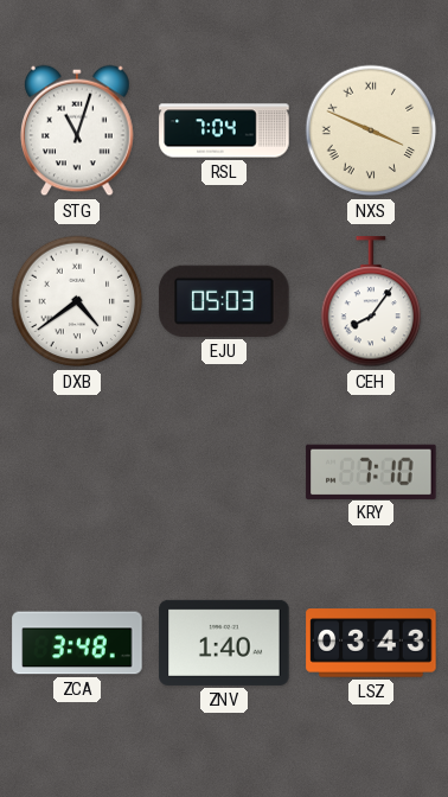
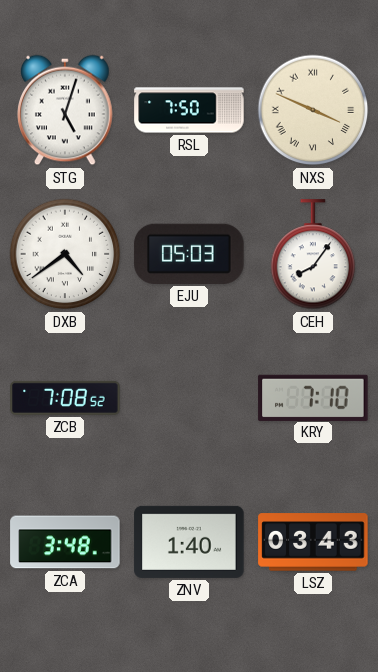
STG: 11:03 -> 5:03 (65, 110)
RSL: 7:04 -> 7:50 (189, 110)
ZCB: none -> 7:08 (65, 398)
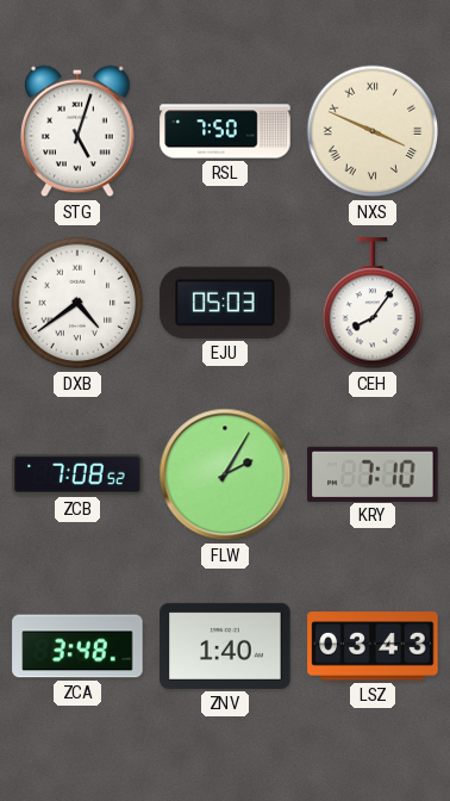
FLW: none -> 2:05 (225, 474)
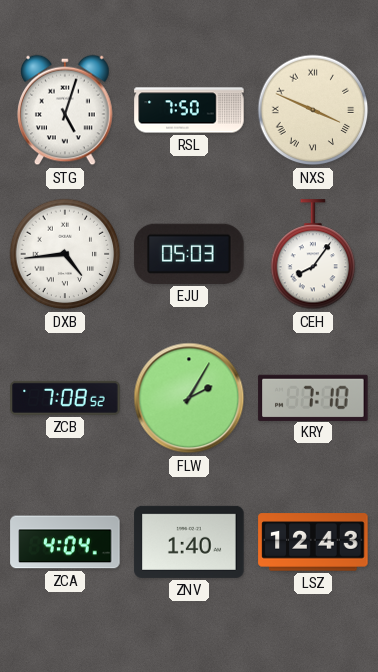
DXB: 4:39 -> 4:44 (65, 254)
ZCA: 3:48 -> 4:04 (65, 542)
LSZ: 03:43 -> 12:43 (313, 542)
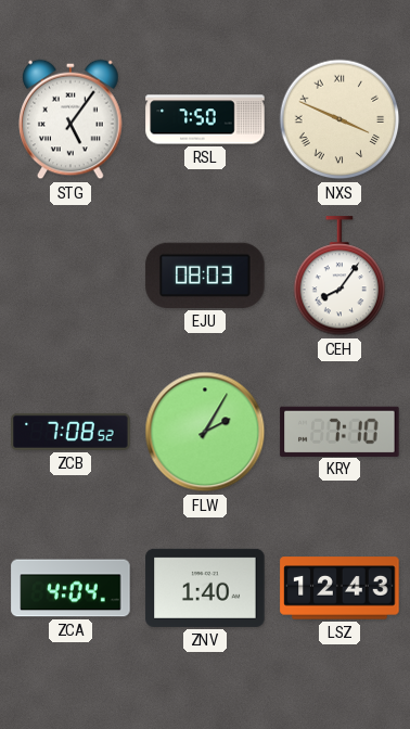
STG: 5:03 -> 5:06 (71, 119)
DXB: 4:44 -> none (65, 254)
EJU: 05:03 -> 08:03 (205, 276)
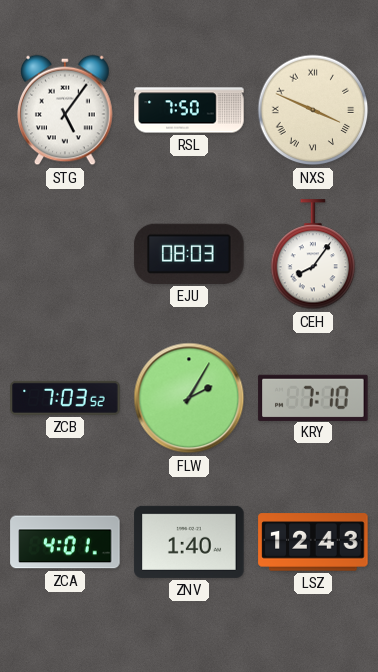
ZCB: 7:08 -> 7:03 (65, 398)
ZCA: 4:04 -> 4:01 (65, 542)
